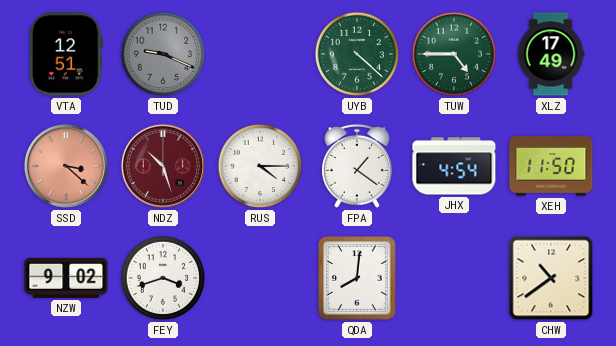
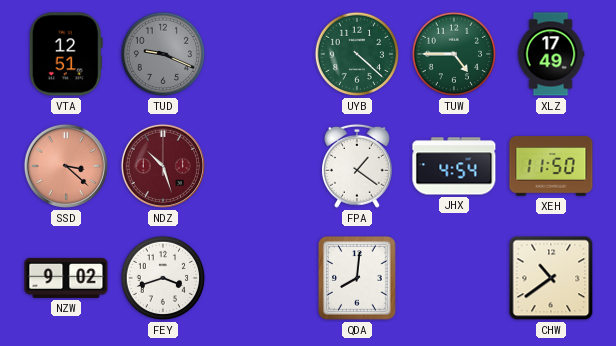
RUS: 4:15 -> none (260, 166)
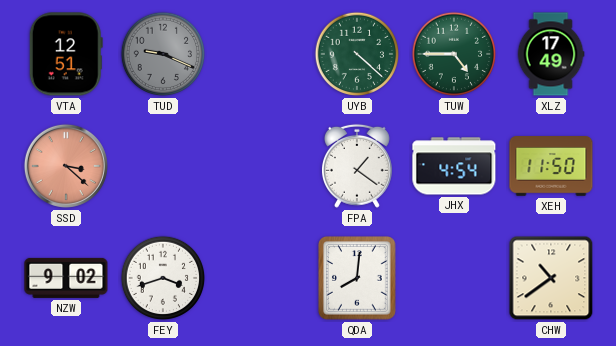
NDZ: 10:27 -> none (163, 166)
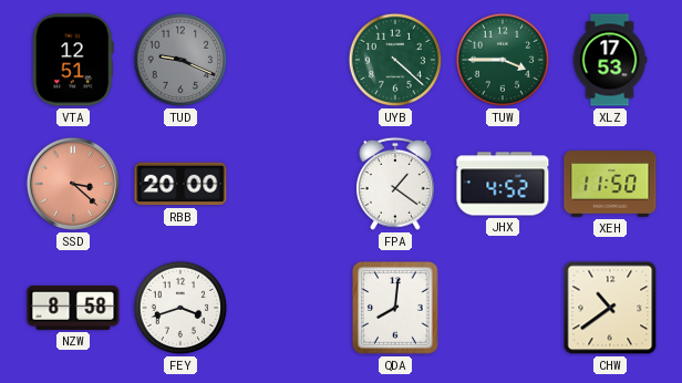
TUW: 4:45 -> 3:45 (503, 60)
XLZ: 17:49 -> 17:53 (610, 60)
RBB: none -> 20:00 (180, 184)
JHX: 4:54 -> 4:52 (503, 184)
NZW: 9:02 -> 8:58 (73, 308)
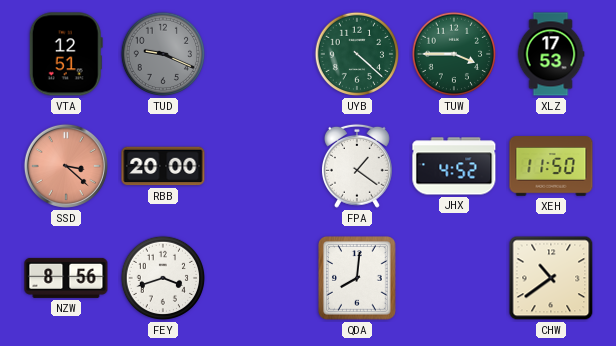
NZW: 8:58 -> 8:56 (66, 278)
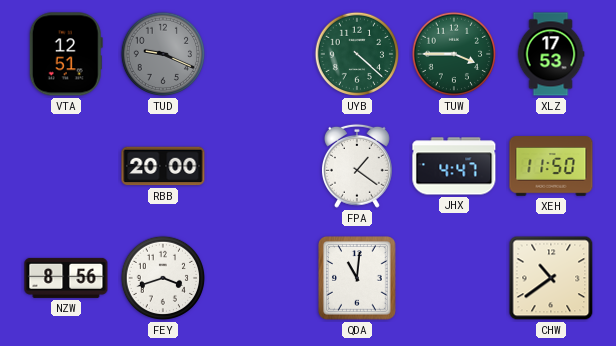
SSD: 3:22 -> none (66, 166)
JHX: 4:52 -> 4:47 (454, 166)
QDA: 8:01 -> 11:01 (358, 279)
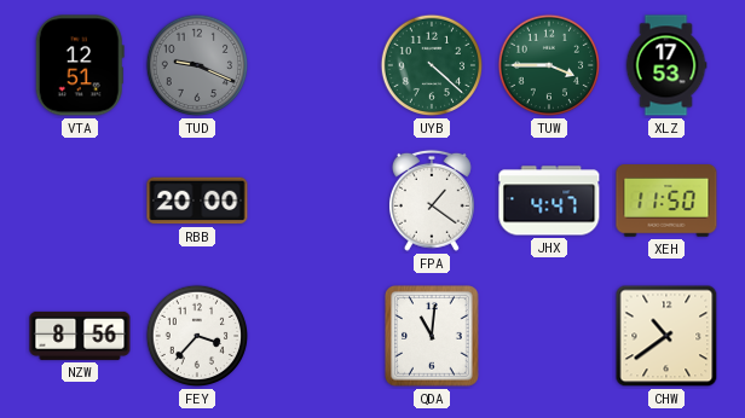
FEY: 3:42 -> 3:37 (197, 336)
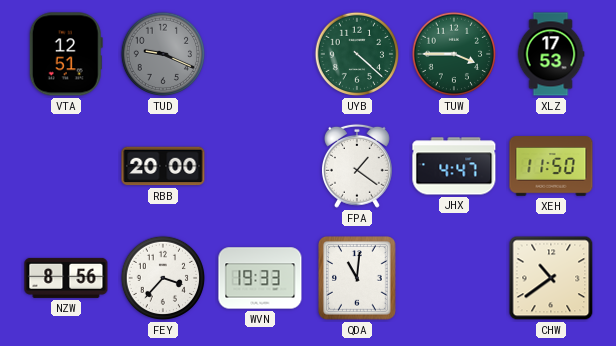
WVN: none -> 19:33 (260, 278)
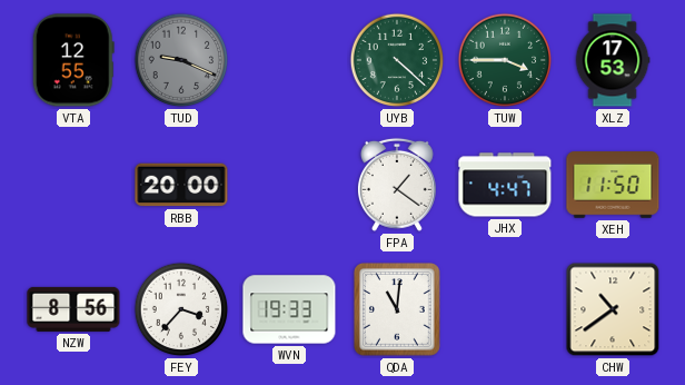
VTA: 12:51 -> 12:55 (73, 60)
